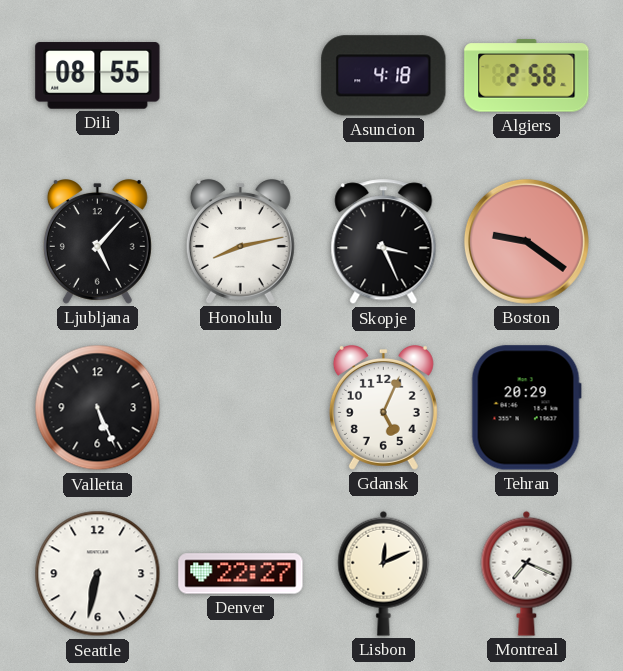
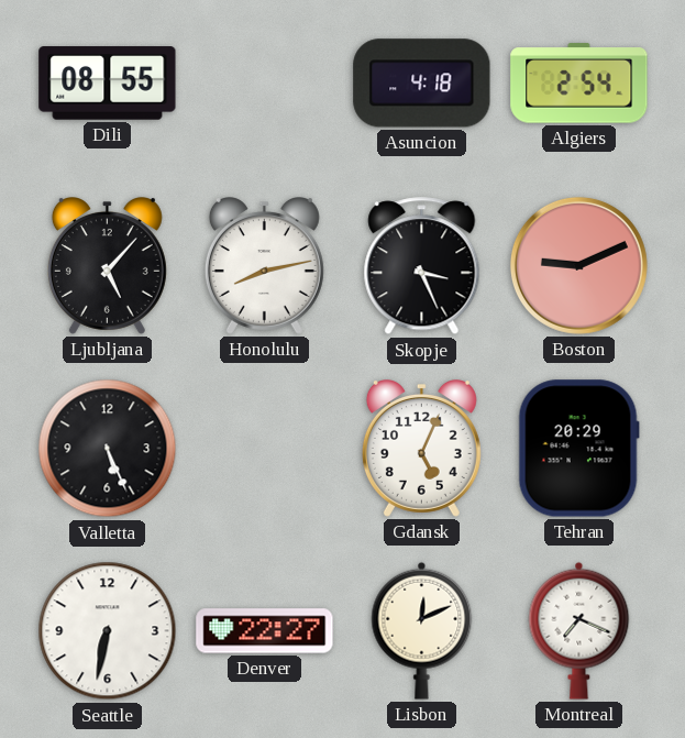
Algiers: 2:58 -> 2:54 (579, 84)
Boston: 9:21 -> 9:11 (578, 265)
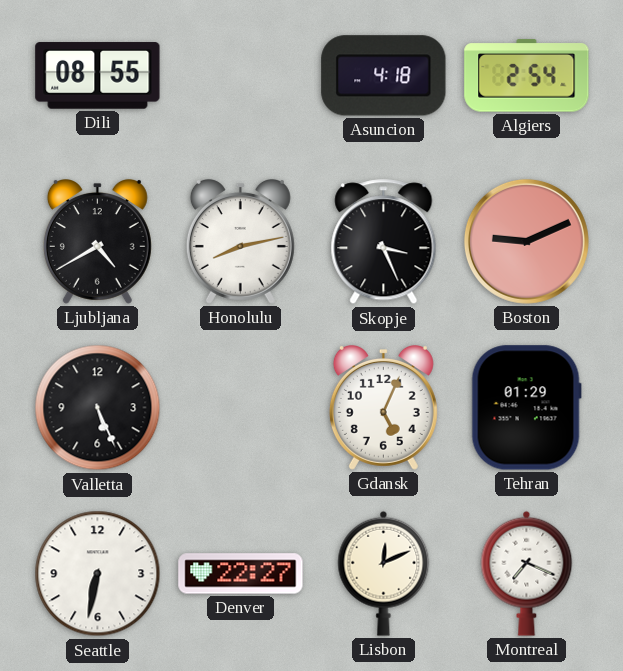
Ljubljana: 5:07 -> 4:40 (97, 242)
Tehran: 20:29 -> 01:29 (526, 408)
